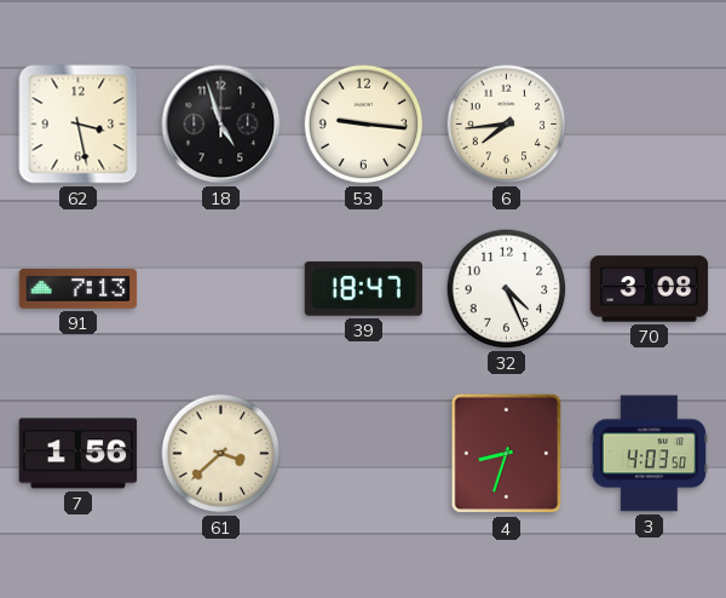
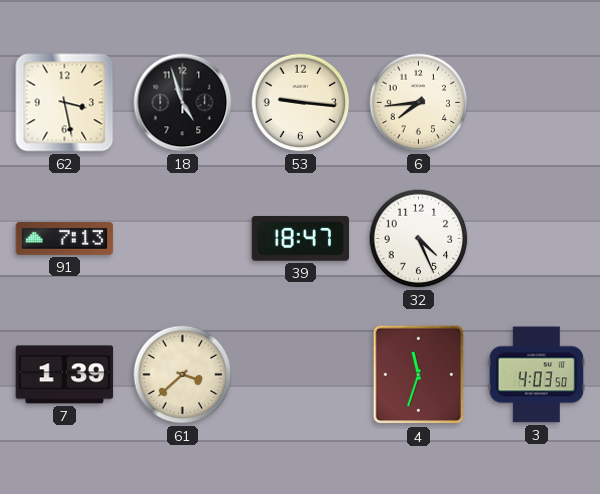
70: 3:08 -> none (650, 289)
7: 1:56 -> 1:39 (65, 375)
4: 8:33 -> 11:33 (419, 375)
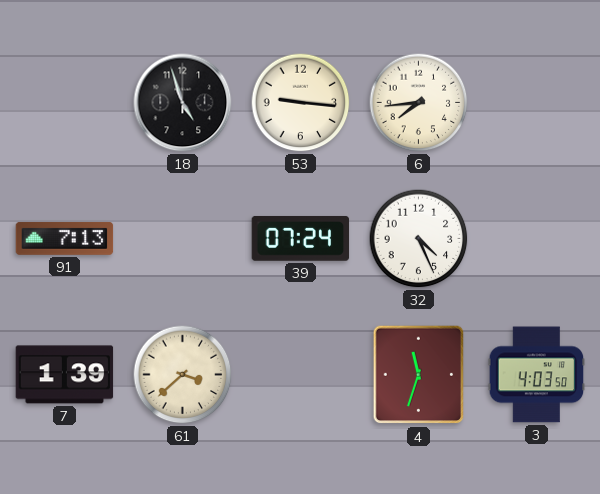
62: 3:28 -> none (65, 103)
39: 18:47 -> 07:24 (301, 238)
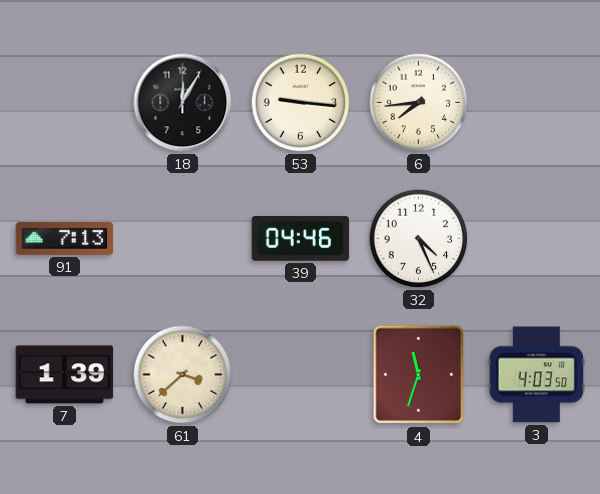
18: 4:57 -> 12:05 (183, 103)
39: 07:24 -> 04:46 (301, 238)
